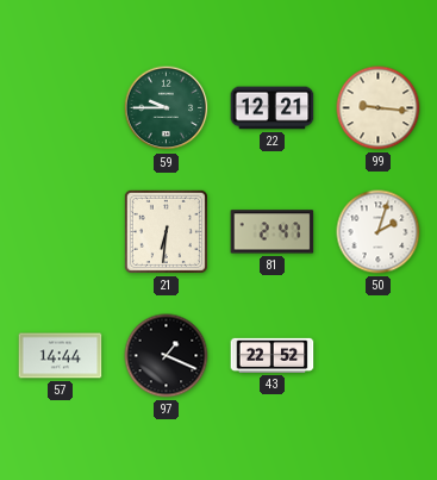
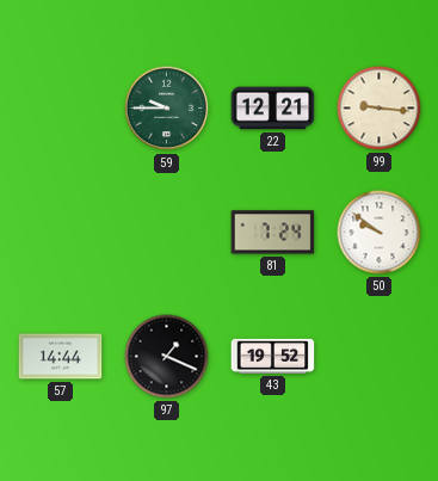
21: 6:31 -> none (166, 231)
81: 2:47 -> 7:24 (273, 233)
50: 2:03 -> 9:51 (380, 233)
43: 22:52 -> 19:52 (273, 356)
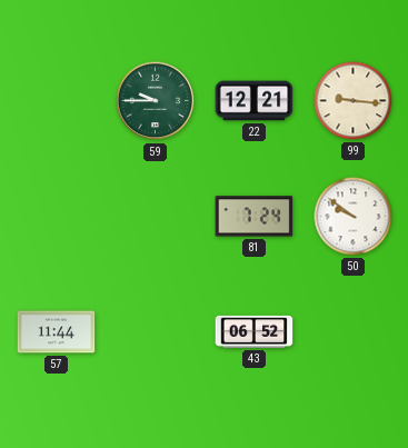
57: 14:44 -> 11:44 (57, 332)
97: 1:19 -> none (167, 357)
43: 19:52 -> 06:52 (255, 331)
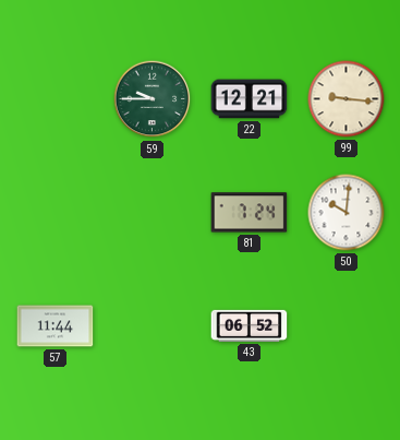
50: 9:51 -> 10:01 (347, 213)
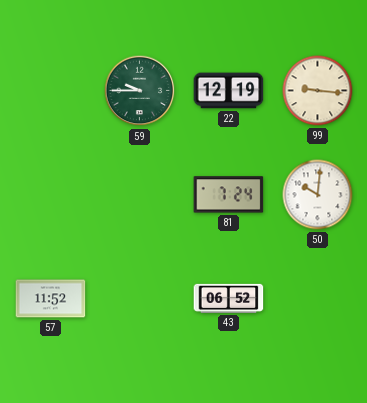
22: 12:21 -> 12:19 (229, 91)
57: 11:44 -> 11:52 (51, 299)
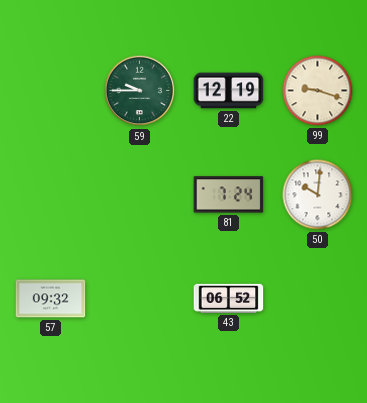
99: 9:16 -> 9:18 (318, 91)
57: 11:52 -> 09:32 (51, 299)
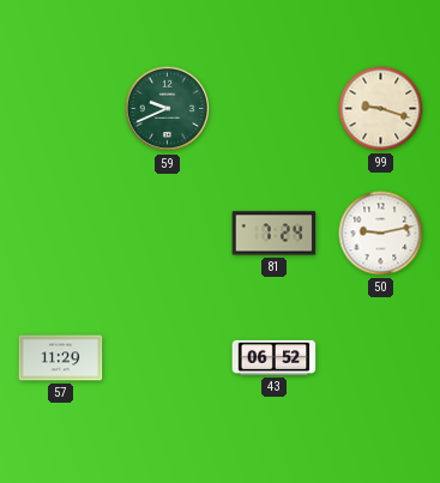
59: 9:45 -> 9:41 (168, 109)
22: 12:19 -> none (229, 91)
50: 10:01 -> 9:13 (381, 234)
57: 09:32 -> 11:29 (61, 358)
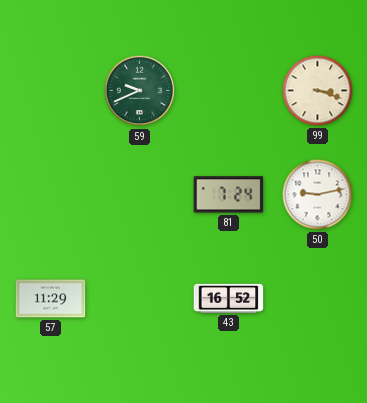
99: 9:18 -> 3:18 (318, 91)
43: 06:52 -> 16:52 (229, 298)
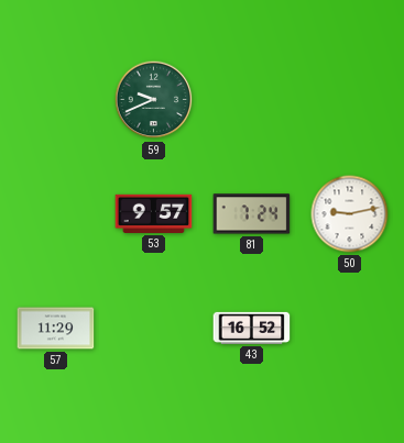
99: 3:18 -> none (318, 91)
53: none -> 9:57 (154, 213)
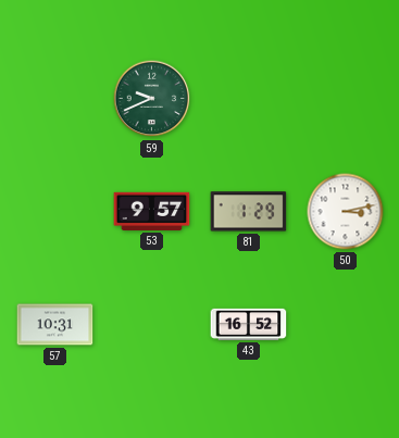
81: 7:24 -> 1:29 (249, 212)
50: 9:13 -> 3:13 (346, 212)
57: 11:29 -> 10:31 (55, 325)
